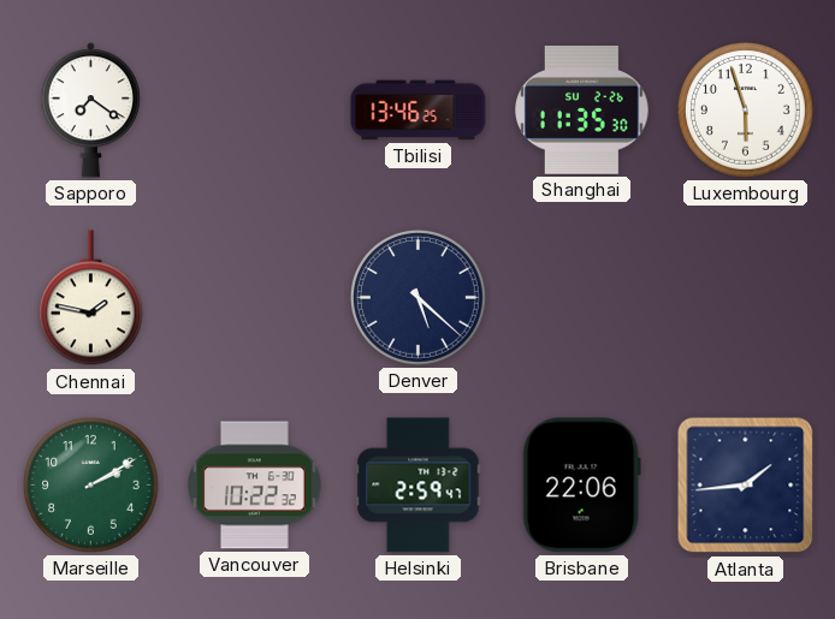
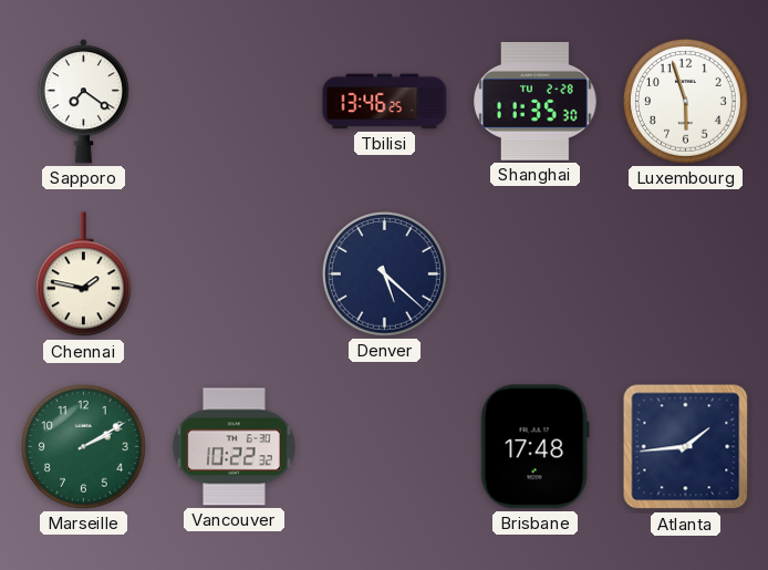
Shanghai date: SU 2-26 -> TU 2-28 (536, 101)
Helsinki: 2:59 -> none (419, 486)
Brisbane: 22:06 -> 17:48 (535, 447)
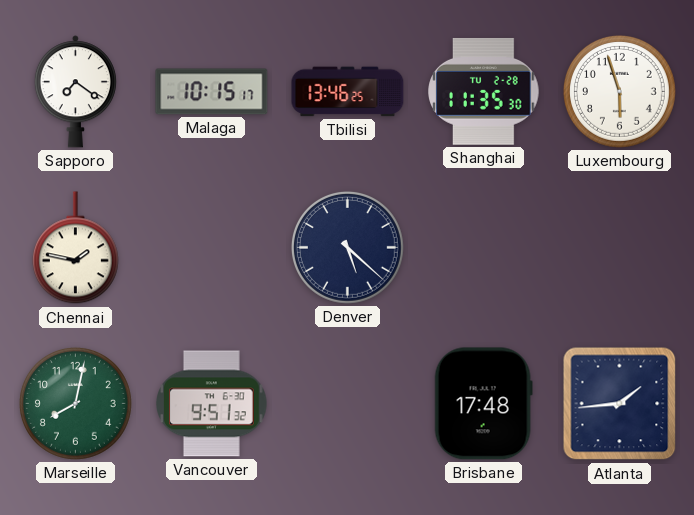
Malaga: none -> 10:15 (212, 92)
Marseille: 2:10 -> 8:02 (75, 403)
Vancouver: 10:22 -> 9:51 (212, 404)
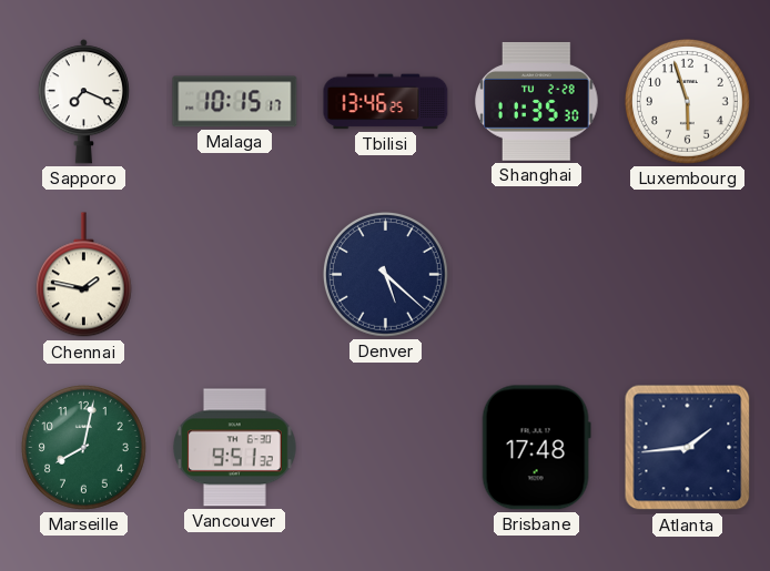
Sapporo: 7:21 -> 7:19 (83, 102)
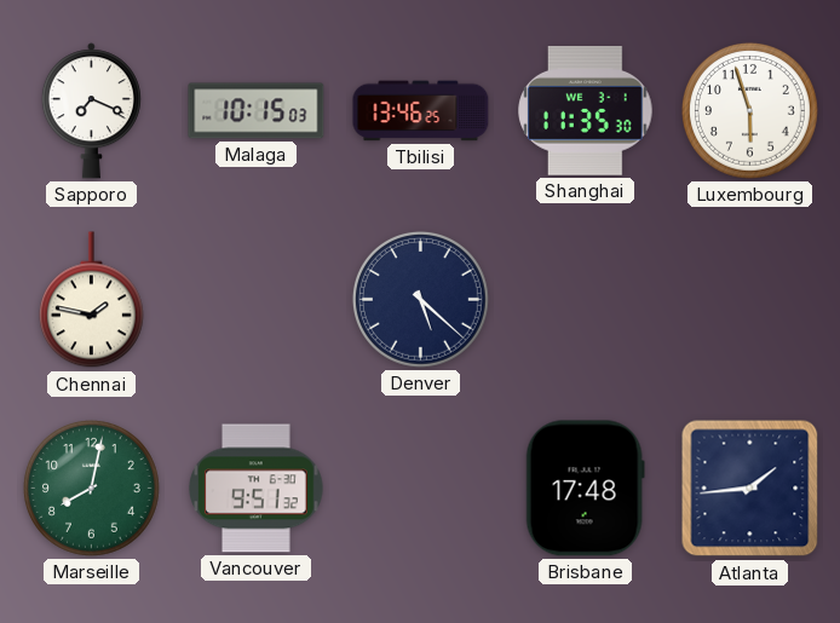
Malaga: 10:15:17 -> 10:15:03 (257, 111)
Shanghai date: TU 2-28 -> WE 3-1 (586, 110)
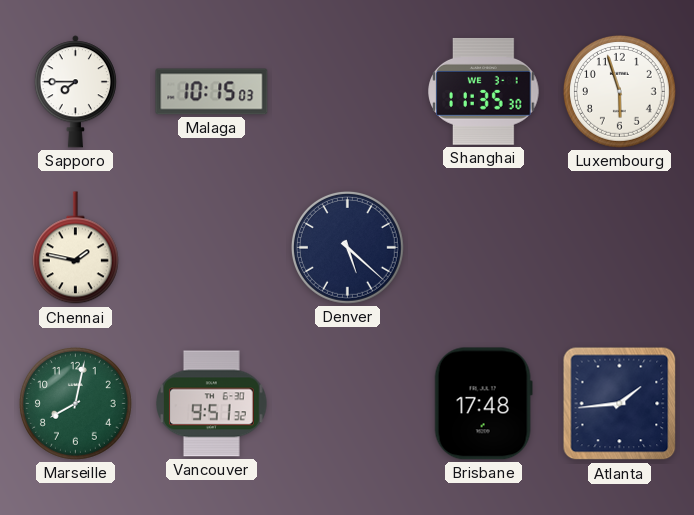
Sapporo: 7:19 -> 7:45 (75, 92)
Tbilisi: 13:46 -> none (421, 111)
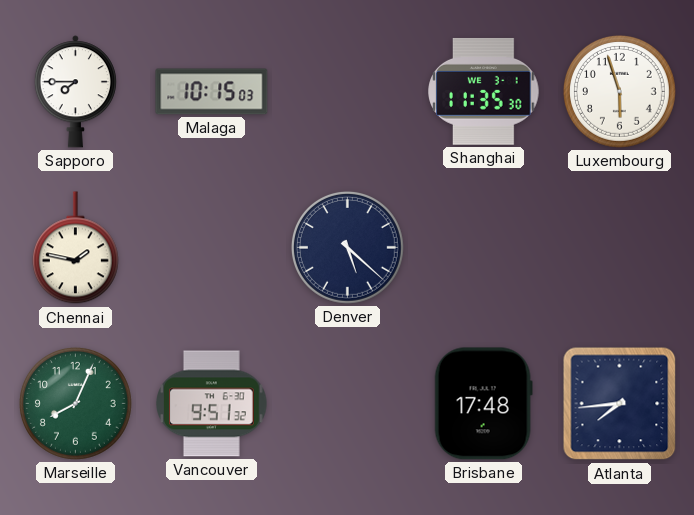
Marseille: 8:02 -> 8:04 (75, 403)
Atlanta: 1:44 -> 7:44 (620, 404)
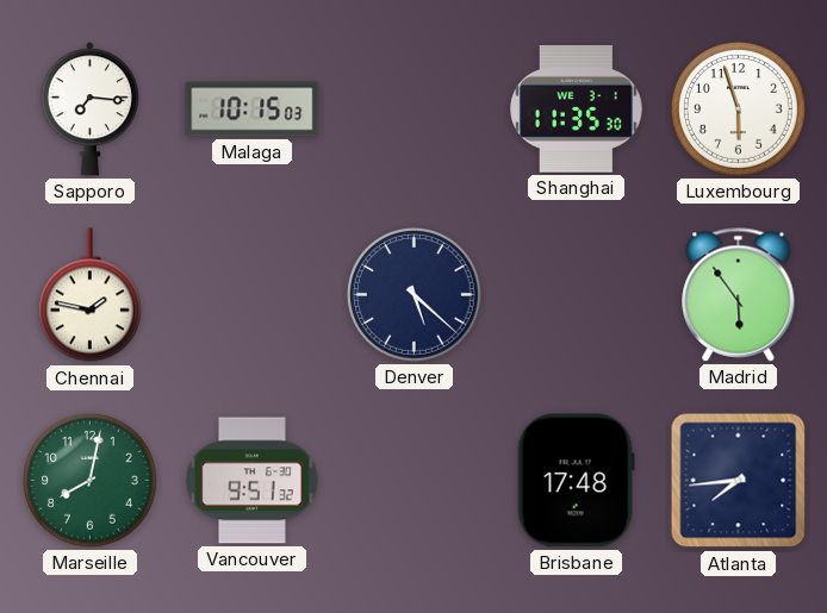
Sapporo: 7:45 -> 7:16 (89, 110)
Madrid: none -> 5:54 (739, 295)
Marseille: 8:04 -> 8:02 (89, 480)
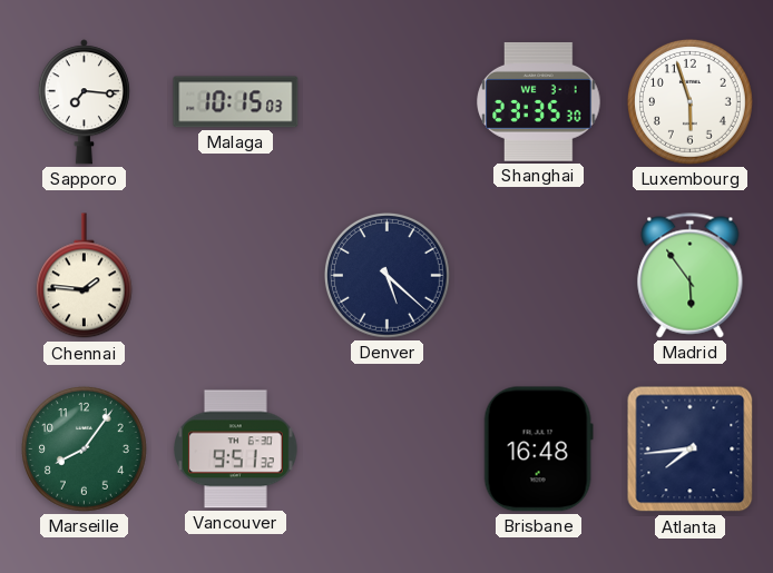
Shanghai: 11:35 -> 23:35 (539, 101)
Chennai: 1:47 -> 1:46 (84, 276)
Marseille: 8:02 -> 8:06 (84, 448)
Brisbane: 17:48 -> 16:48 (538, 449)
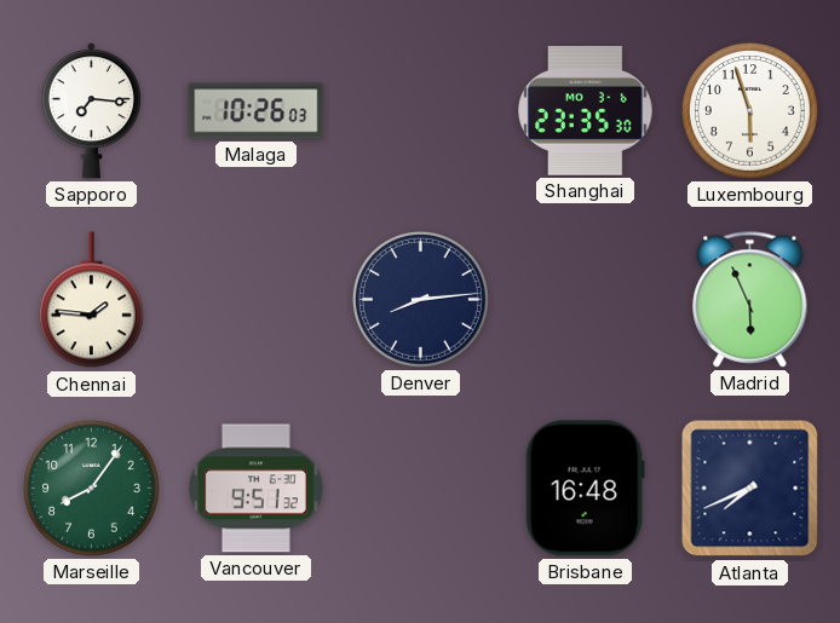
Malaga: 10:15 -> 10:26 (257, 111)
Shanghai date: WE 3-1 -> MO 3-6 (586, 110)
Denver: 5:22 -> 8:14 (420, 299)
Madrid: 5:54 -> 5:56 (750, 300)
Atlanta: 7:44 -> 7:41 (750, 489)
